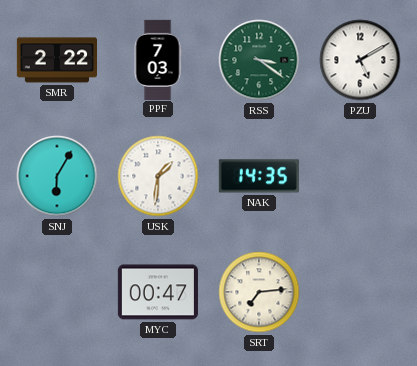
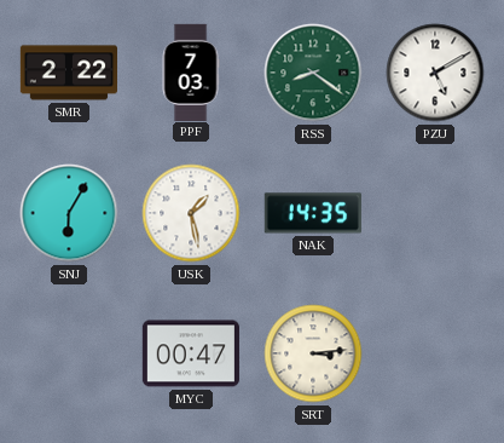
RSS: 3:21 -> 8:21 (313, 73)
USK: 1:31 -> 1:28 (191, 213)
SRT: 7:14 -> 3:14 (313, 353)
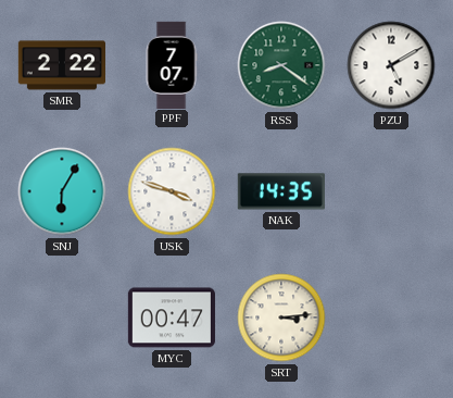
PPF: 7:03 -> 7:07 (172, 64)
USK: 1:28 -> 3:48 (172, 191)
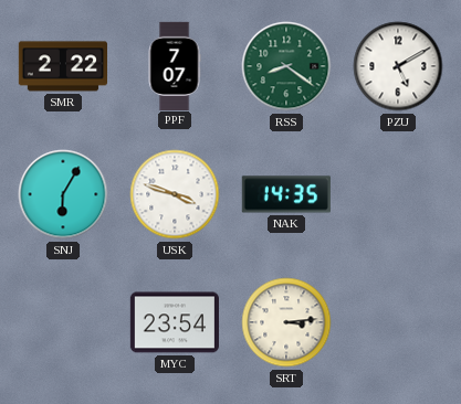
MYC: 00:47 -> 23:54 (175, 322)
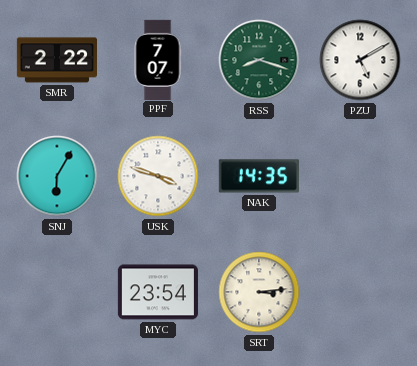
RSS: 8:21 -> 8:18 (259, 60)
